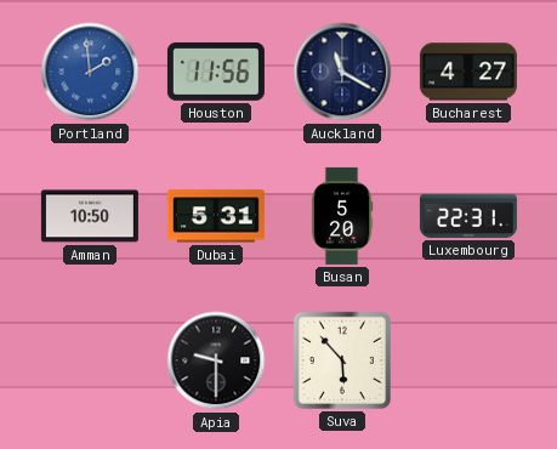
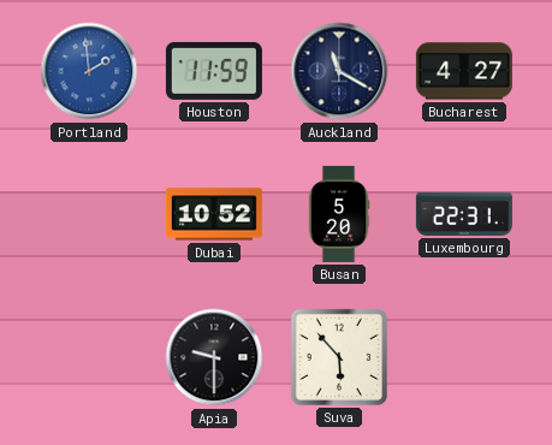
Houston: 11:56 -> 11:59 (214, 71)
Amman: 10:50 -> none (90, 216)
Dubai: 5:31 -> 10:52 (214, 214)
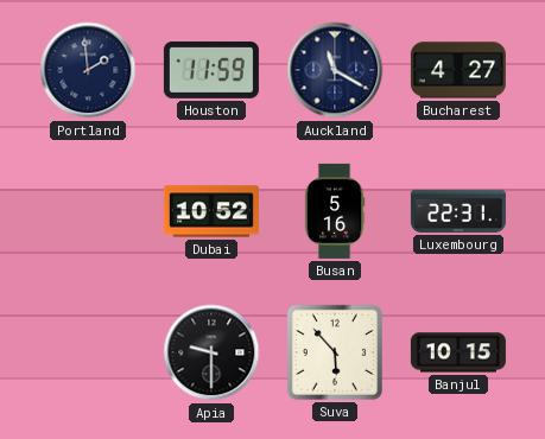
Portland dial: blue -> navy (88, 70)
Busan: 5:20 -> 5:16 (335, 211)
Banjul: none -> 10:15 (458, 352)
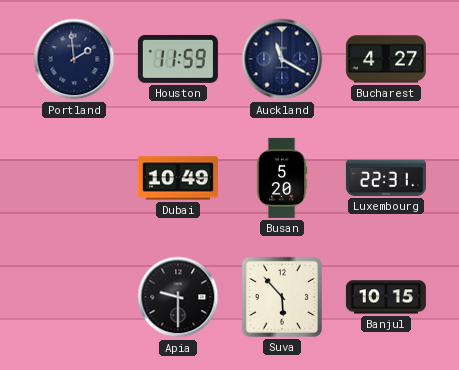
Dubai: 10:52 -> 10:49 (178, 178)
Busan: 5:16 -> 5:20 (282, 178)
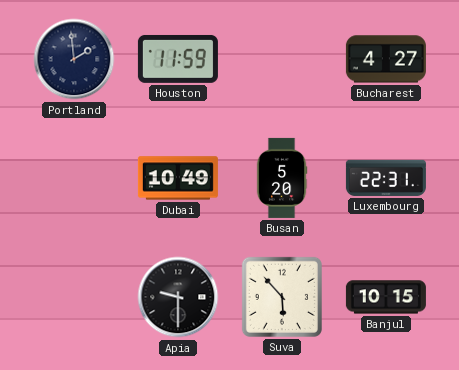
Auckland: 11:20 -> none (282, 59)
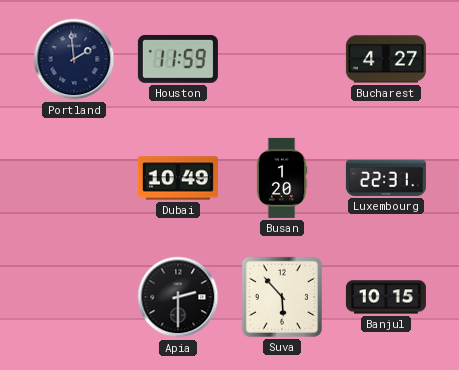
Busan: 5:20 -> 1:20 (282, 178)
Apia: 9:30 -> 2:30 (178, 297)
